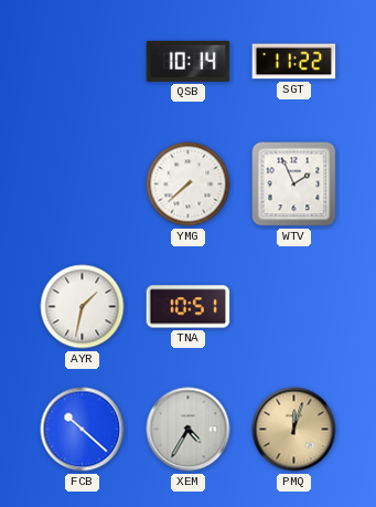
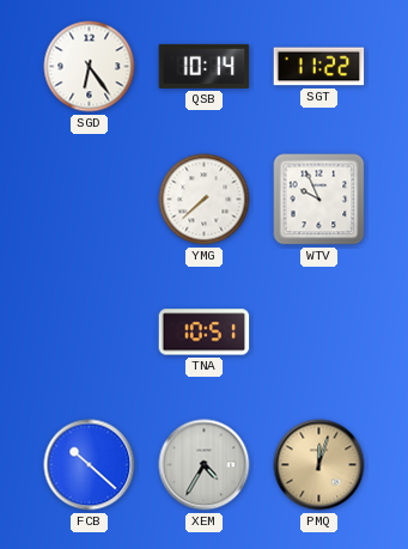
SGD: none -> 6:24 (90, 67)
WTV: 1:56 -> 9:56 (319, 200)
AYR: 1:32 -> none (83, 307)
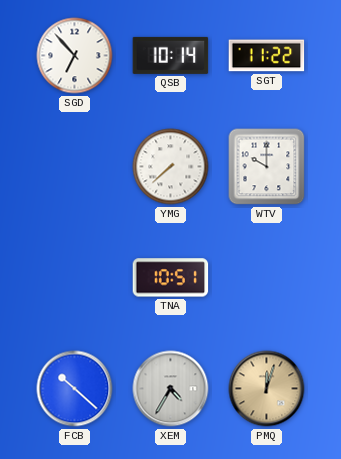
SGD: 6:24 -> 6:53 (75, 56)
WTV: 9:56 -> 10:00 (267, 167)
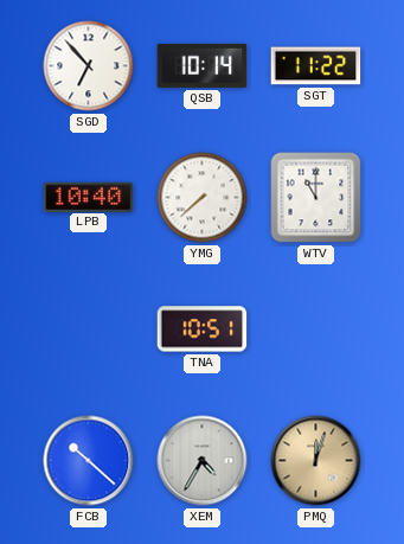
LPB: none -> 10:40 (89, 197)
WTV: 10:00 -> 11:00 (316, 198)
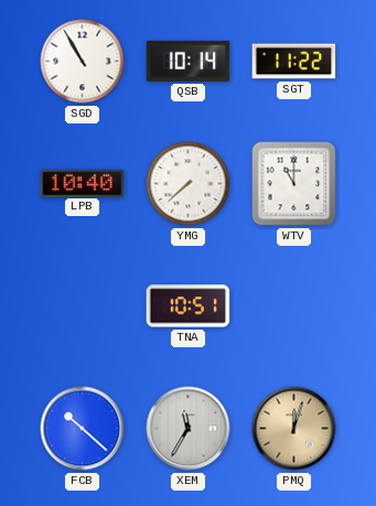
SGD: 6:53 -> 10:55 (83, 62)
XEM: 4:35 -> 11:35 (189, 429)
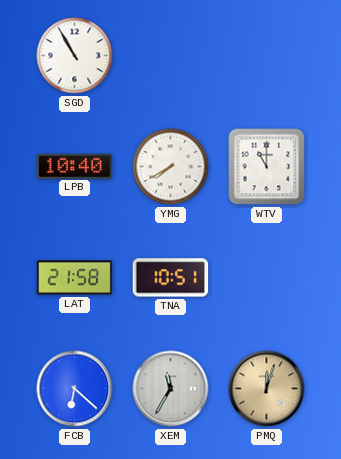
QSB: 10:14 -> none (189, 61)
SGT: 11:22 -> none (294, 62)
YMG: 7:38 -> 7:40 (171, 167)
LAT: none -> 21:58 (75, 278)
FCB: 10:22 -> 6:22 (75, 389)
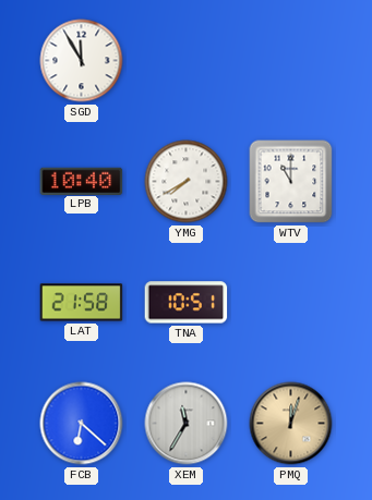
SGD: 10:55 -> 11:55 (82, 61)
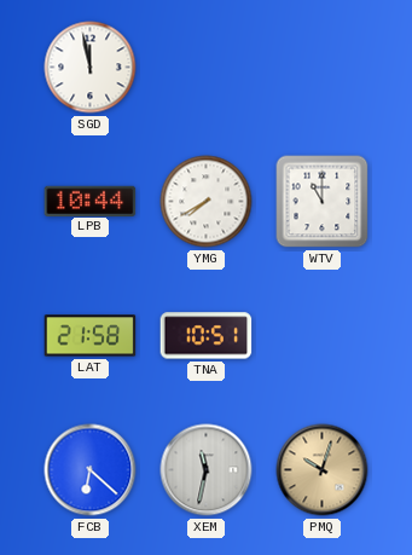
SGD: 11:55 -> 11:58 (91, 68)
LPB: 10:40 -> 10:44 (91, 201)
XEM: 11:35 -> 11:32 (207, 470)
PMQ: 12:03 -> 10:03 (323, 470)
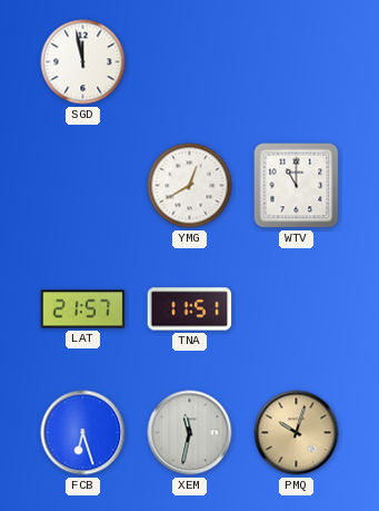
LPB: 10:44 -> none (91, 201)
YMG: 7:40 -> 12:40 (190, 186)
LAT: 21:58 -> 21:57 (83, 309)
TNA: 10:51 -> 11:51 (190, 309)
FCB: 6:22 -> 6:27 (83, 433)
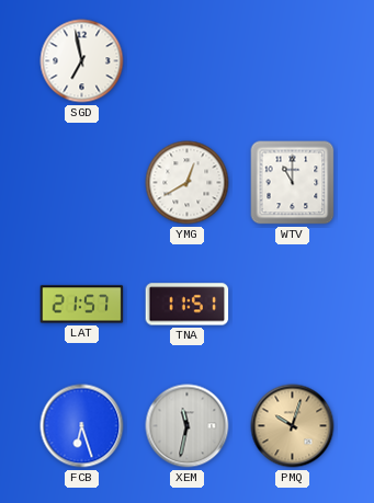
SGD: 11:58 -> 6:58 (82, 61)
